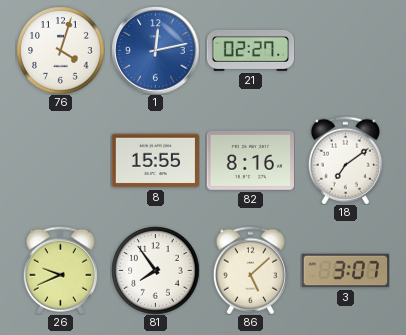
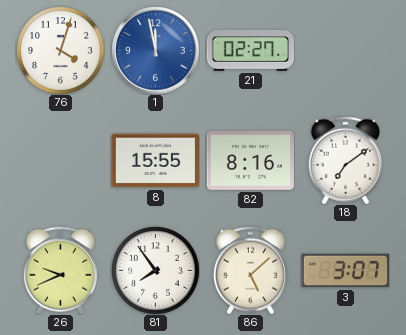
1: 12:13 -> 11:58 (155, 50)
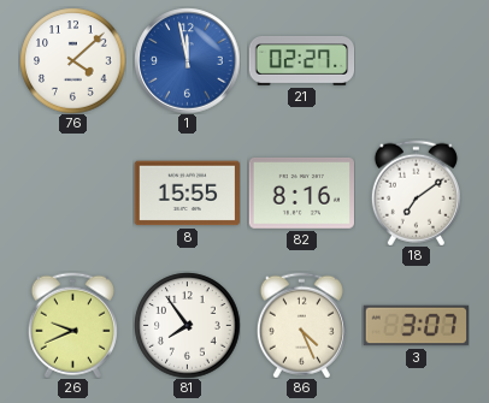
76: 4:03 -> 4:08 (72, 60)
86: 5:08 -> 4:26 (301, 325)
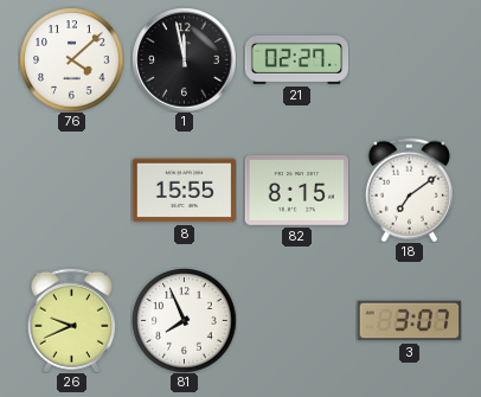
1 dial: blue -> black (184, 59)
82: 8:16 -> 8:15 (296, 190)
81: 7:54 -> 7:56 (184, 320)
86: 4:26 -> none (301, 325)
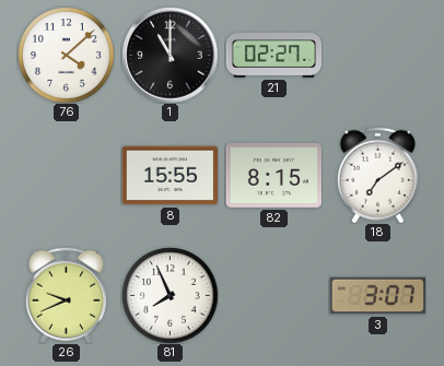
1: 11:58 -> 11:00 (170, 55)
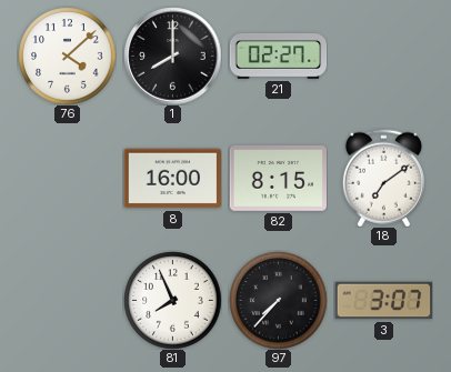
1: 11:00 -> 8:00 (172, 56)
8: 15:55 -> 16:00 (172, 179)
26: 9:41 -> none (66, 295)
97: none -> 7:37 (278, 300)
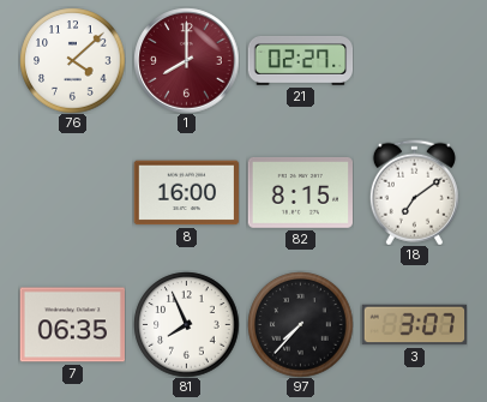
1 dial: black -> burgundy (186, 60)
7: none -> 06:35 (72, 325)
